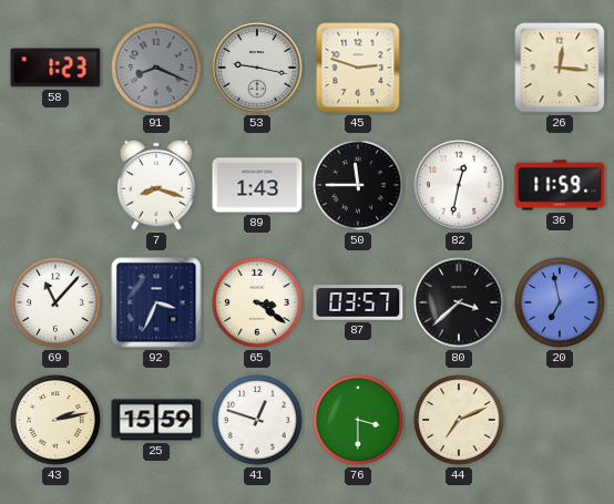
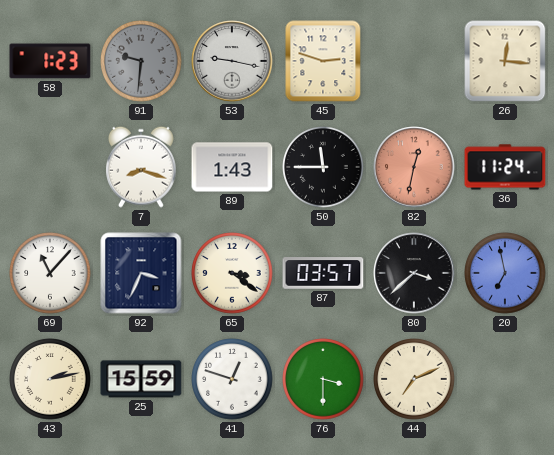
91: 8:19 -> 9:31 (141, 61)
82 dial: white -> salmon (414, 167)
36: 11:59 -> 11:24 (505, 167)
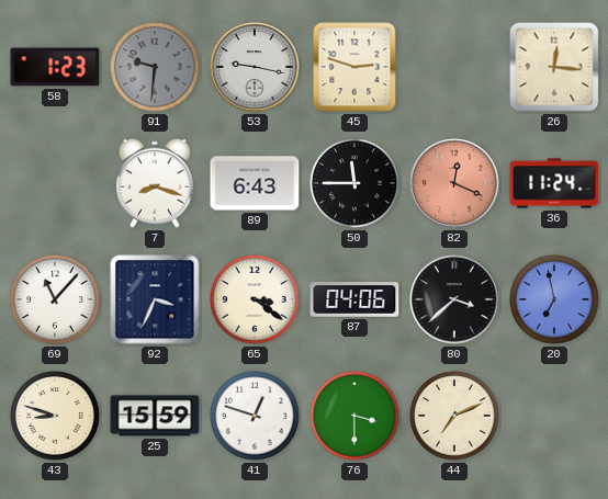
89: 1:43 -> 6:43 (255, 183)
82: 12:32 -> 12:19 (454, 183)
87: 03:57 -> 04:06 (354, 299)
43: 2:13 -> 8:48 (55, 416)
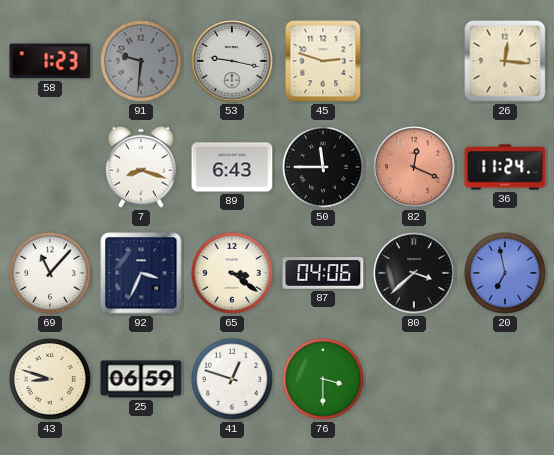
25: 15:59 -> 06:59 (141, 379)
44: 7:11 -> none (454, 416)
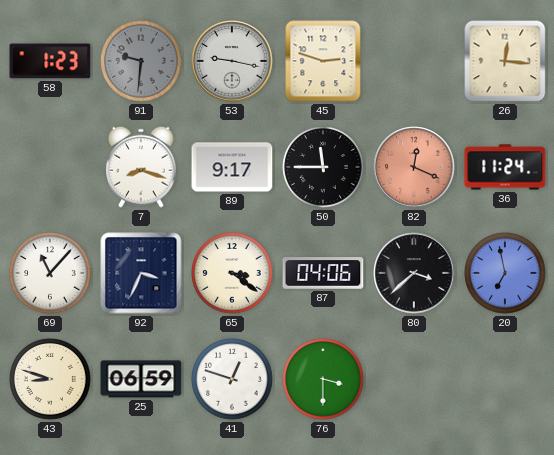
89: 6:43 -> 9:17 (232, 167)
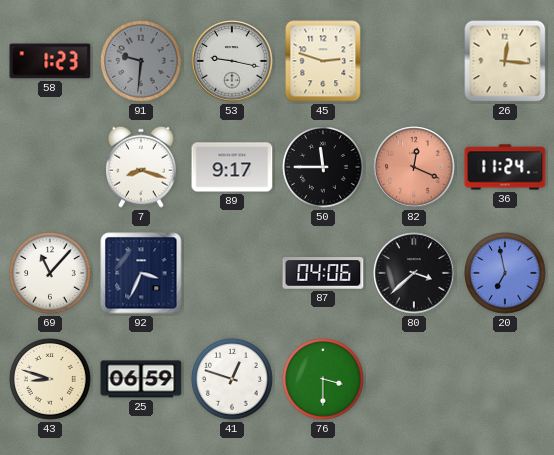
65: 3:21 -> none (232, 273)
